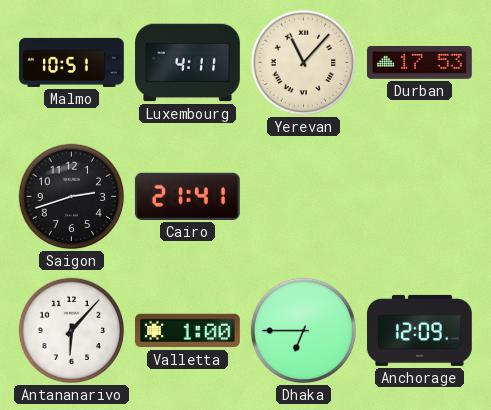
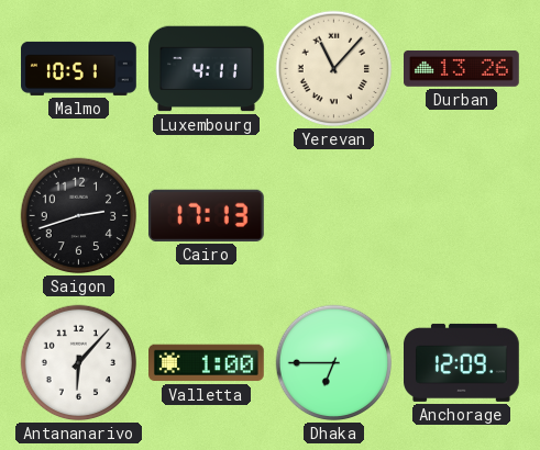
Durban: 17:53 -> 13:26 (462, 68)
Cairo: 21:41 -> 17:13 (206, 215)
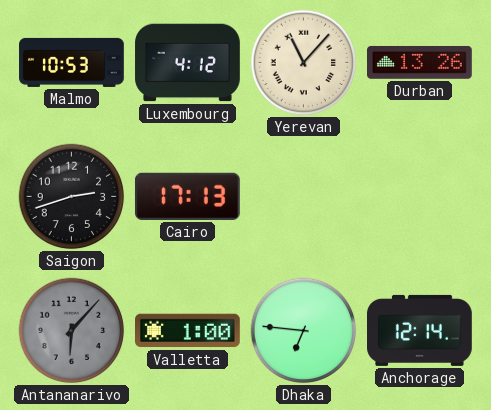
Malmo: 10:51 -> 10:53 (72, 62)
Luxembourg: 4:11 -> 4:12 (188, 63)
Antananarivo dial: white -> grey (72, 331)
Dhaka: 6:45 -> 6:46 (304, 331)
Anchorage: 12:09 -> 12:14 (420, 330)
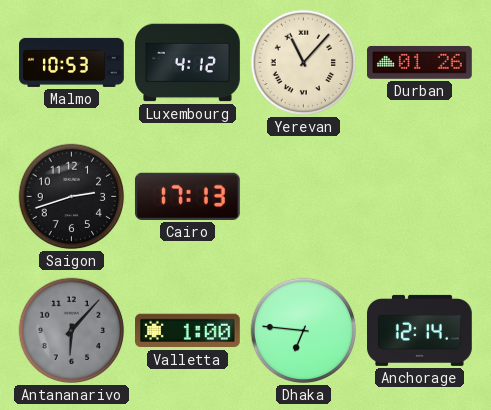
Durban: 13:26 -> 01:26 (420, 62)
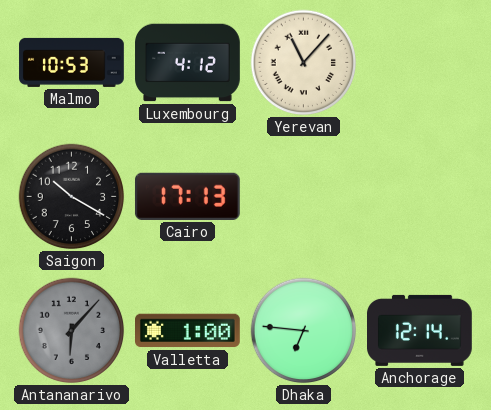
Durban: 01:26 -> none (420, 62)
Saigon: 2:42 -> 10:20 (72, 197)
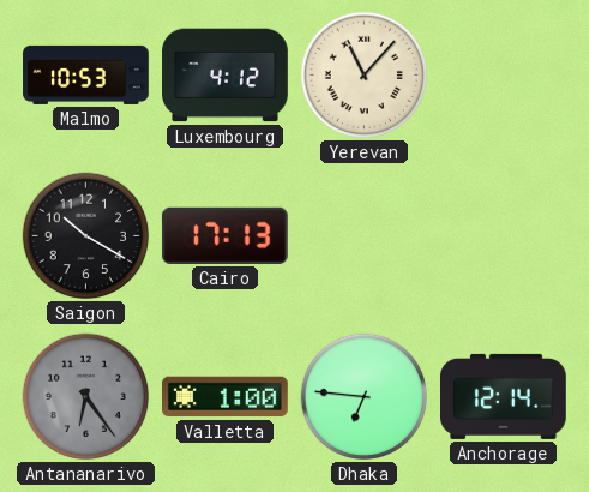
Antananarivo: 6:07 -> 6:24 (86, 397)
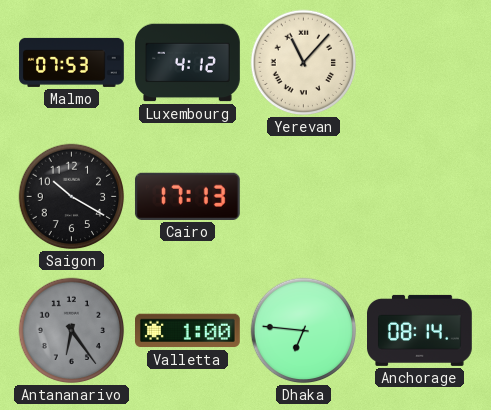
Malmo: 10:53 -> 07:53 (72, 62)
Anchorage: 12:14 -> 08:14 (420, 330)
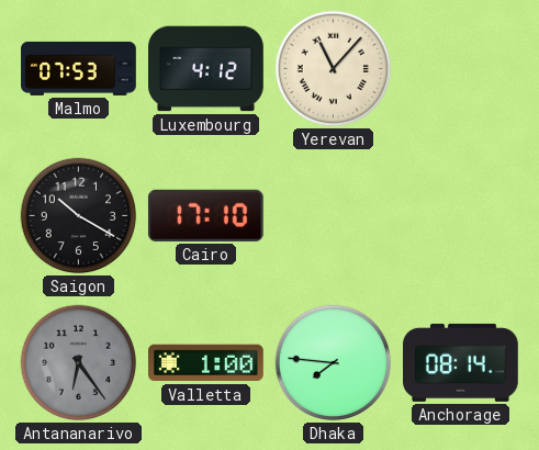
Cairo: 17:13 -> 17:10 (205, 215)
Dhaka: 6:46 -> 7:46 (334, 363)
